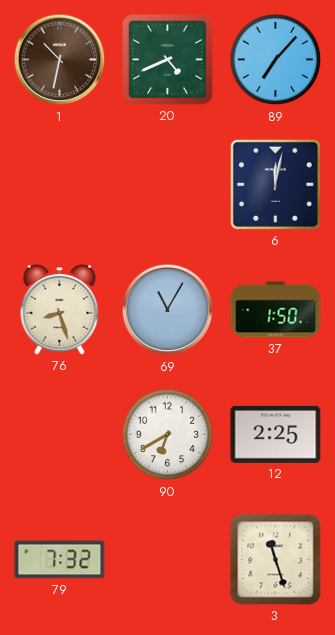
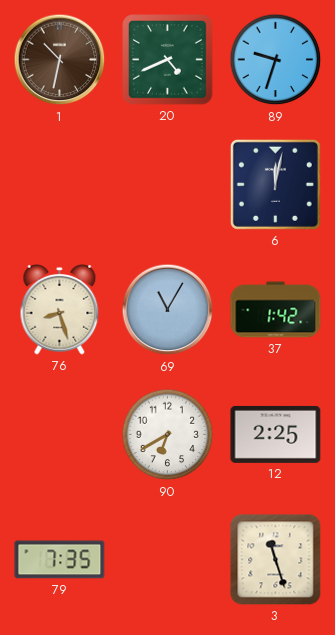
89: 7:07 -> 9:33 (276, 60)
37: 1:50 -> 1:42 (276, 310)
79: 7:32 -> 7:35 (60, 560)
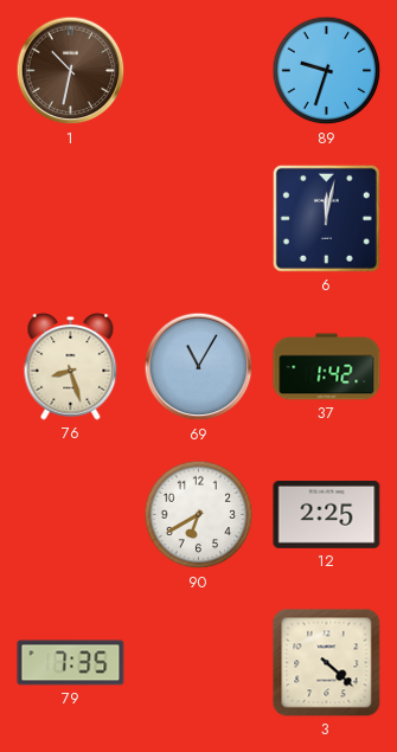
20: 4:41 -> none (168, 60)
3: 11:27 -> 4:22 (327, 663)
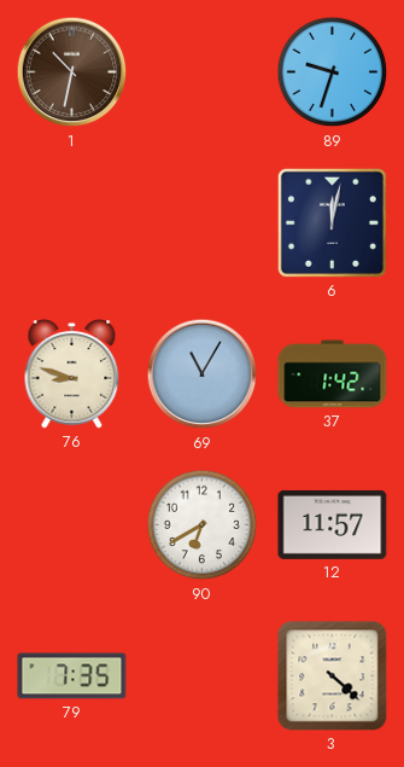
76: 8:27 -> 8:48 (72, 373)
12: 2:25 -> 11:57 (333, 524)
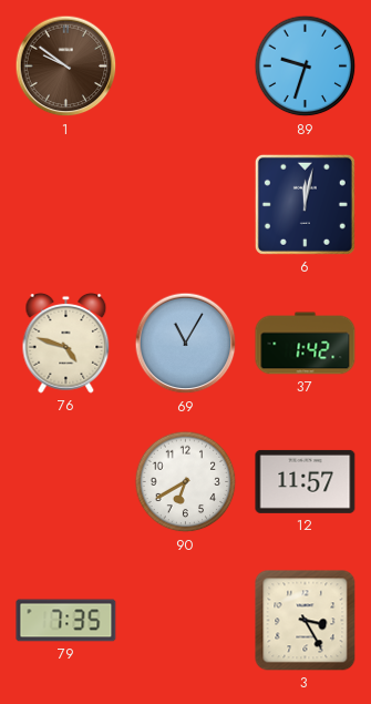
1: 10:32 -> 9:51 (66, 67)
76: 8:48 -> 4:48 (66, 343)
3: 4:22 -> 3:25 (306, 621)
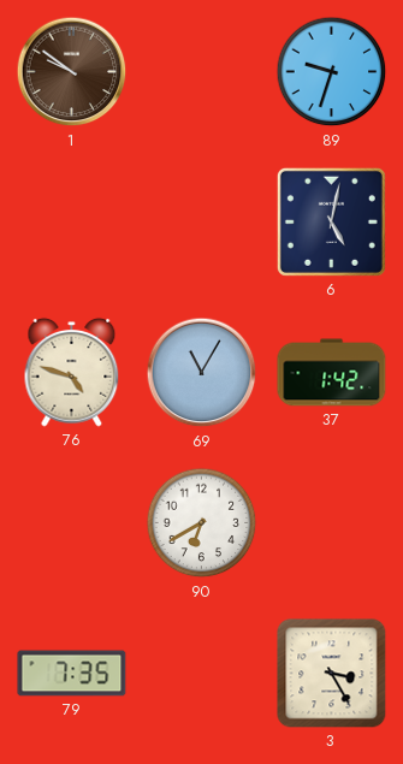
6: 12:02 -> 5:02 (331, 221)
12: 11:57 -> none (306, 481)
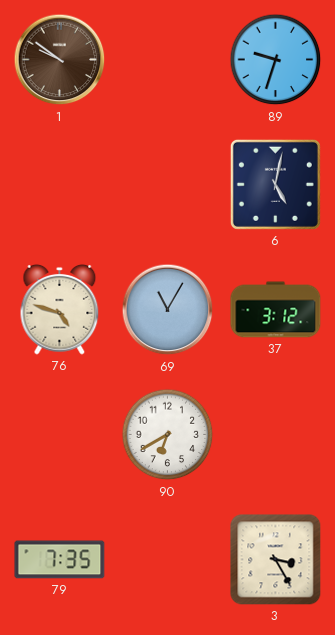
37: 1:42 -> 3:12 (276, 310)
